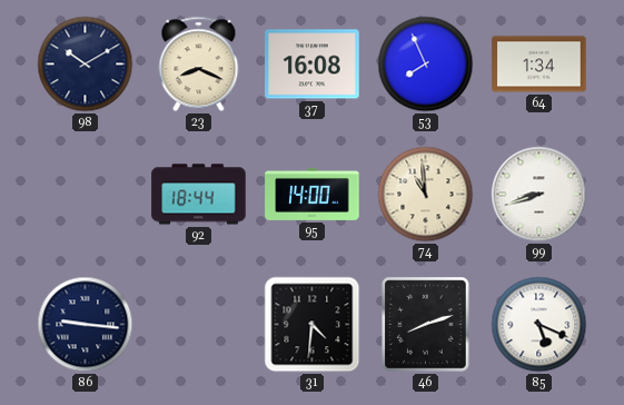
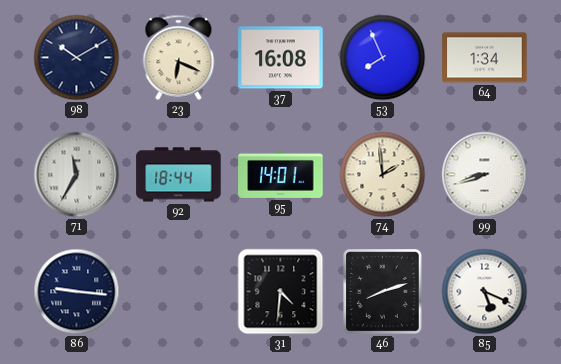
23: 8:19 -> 6:19 (179, 58)
71: none -> 11:35 (77, 175)
95: 14:00 -> 14:01 (281, 174)
74: 10:59 -> 1:59 (383, 175)
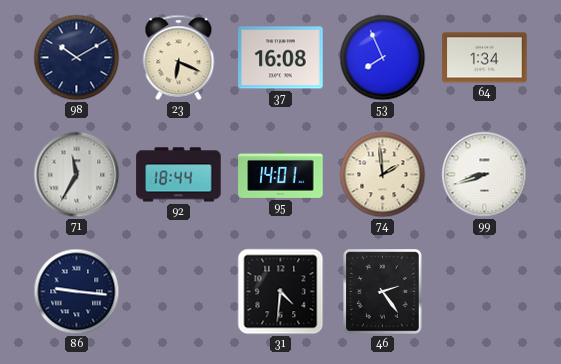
46: 8:12 -> 2:24 (383, 292)
85: 5:19 -> none (485, 292)
